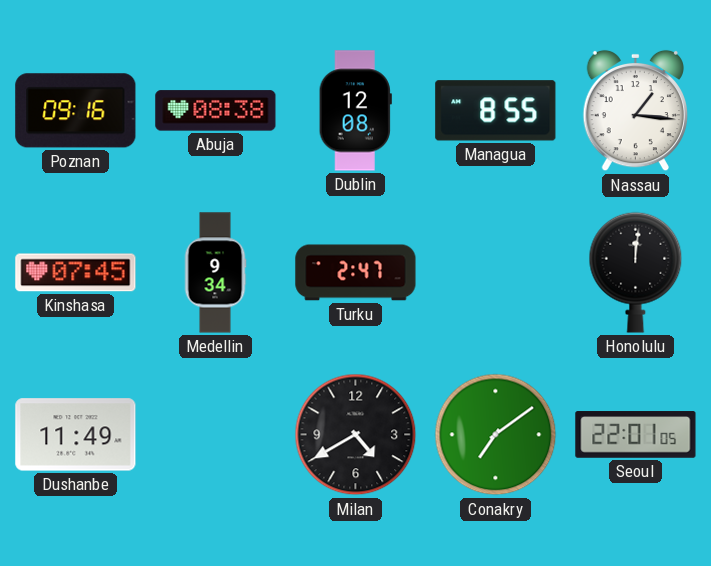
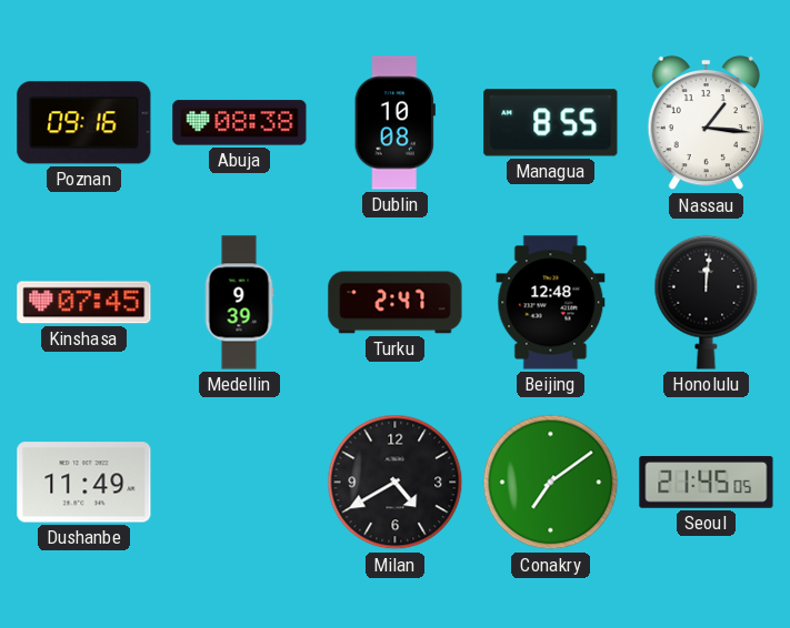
Dublin: 12:08 -> 10:08 (394, 123)
Medellin: 9:34 -> 9:39 (239, 303)
Beijing: none -> 12:48 (551, 303)
Seoul: 22:01 -> 21:45 (707, 483)
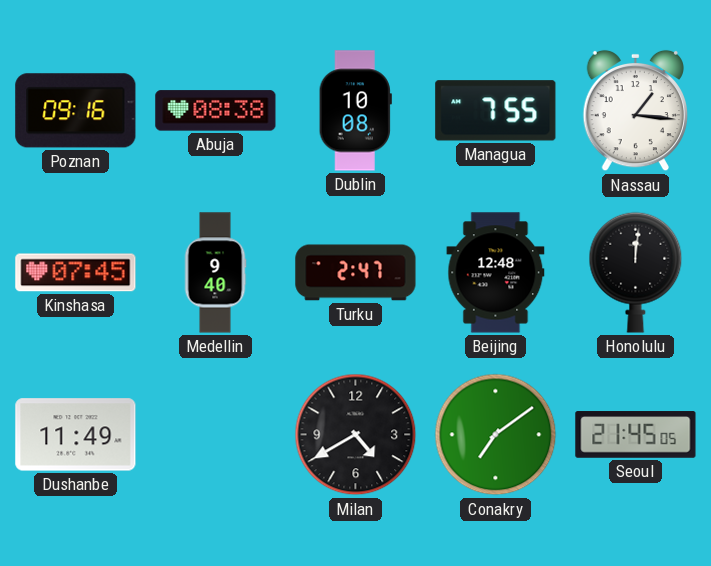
Managua: 8:55 -> 7:55 (496, 111)
Medellin: 9:39 -> 9:40 (215, 273)
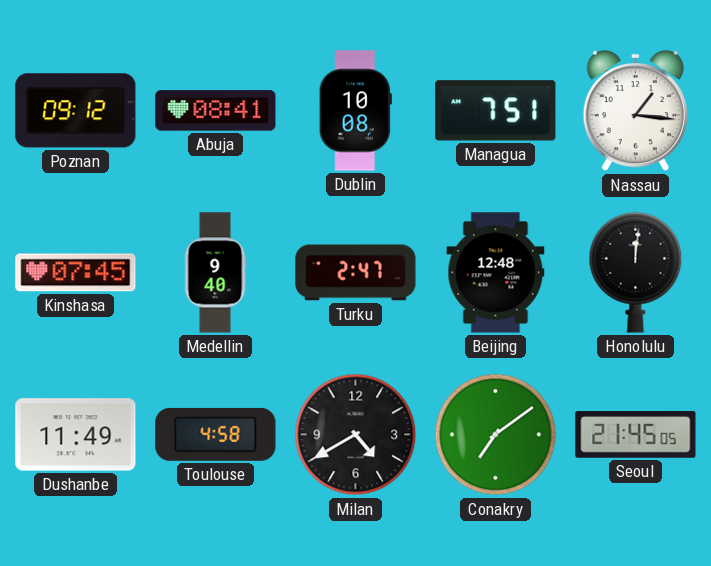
Poznan: 09:16 -> 09:12 (76, 111)
Abuja: 08:38 -> 08:41 (216, 111)
Managua: 7:55 -> 7:51 (496, 111)
Toulouse: none -> 4:58 (216, 434)
